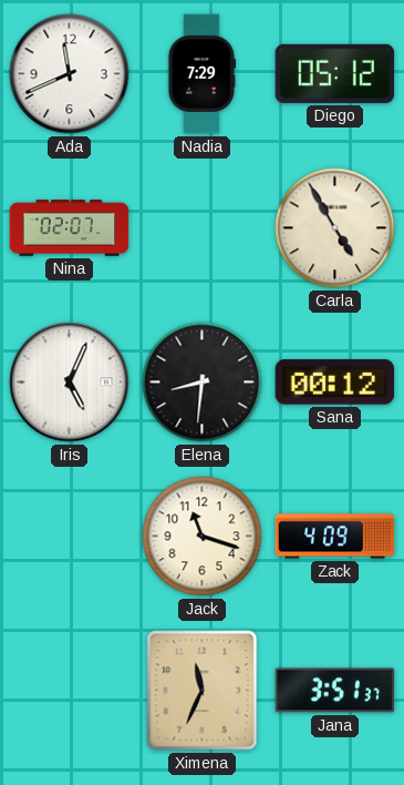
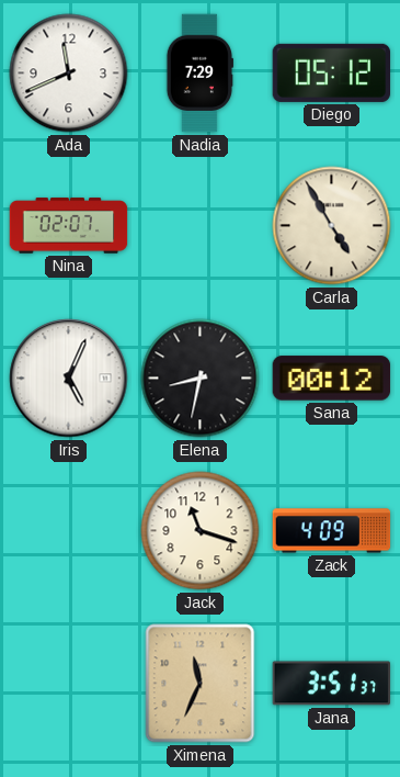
Elena: 8:31 -> 8:32 (201, 379)
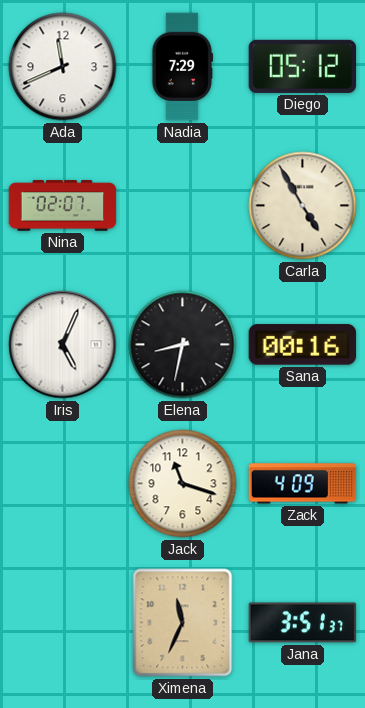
Sana: 00:12 -> 00:16 (303, 345)
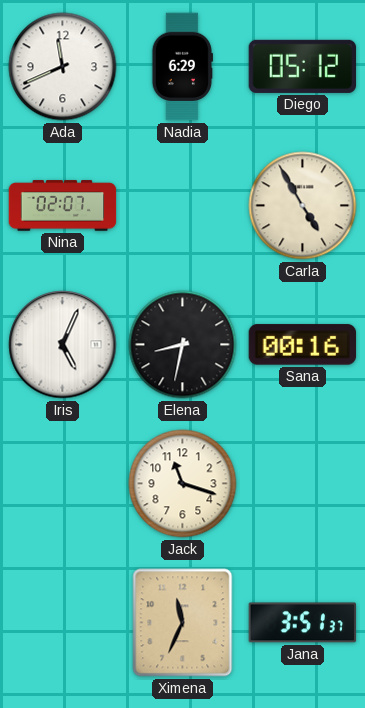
Nadia: 7:29 -> 6:29 (182, 67)
Zack: 4:09 -> none (303, 484)
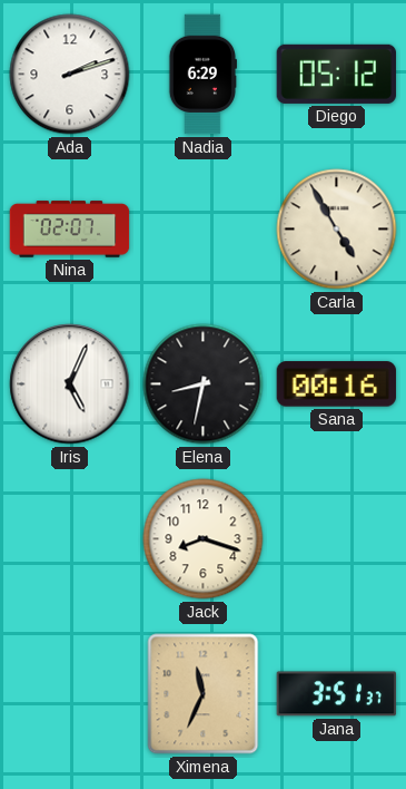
Ada: 11:41 -> 2:12 (70, 75)
Jack: 11:18 -> 8:18 (204, 539)
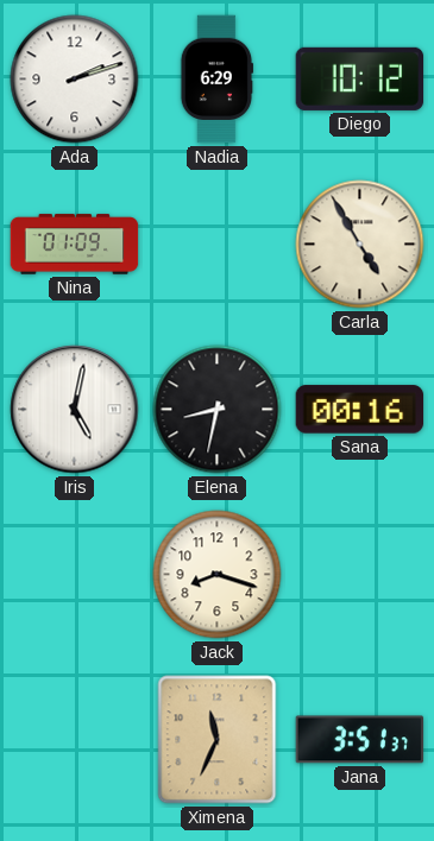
Diego: 05:12 -> 10:12 (360, 78)
Nina: 02:07 -> 01:09 (75, 245)
Iris: 5:04 -> 5:02 (75, 410)
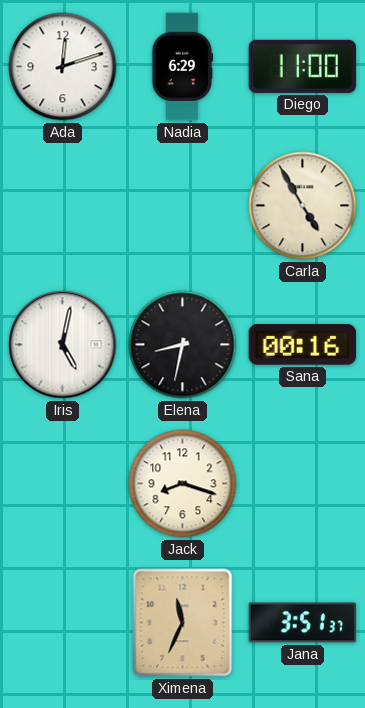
Ada: 2:12 -> 12:12 (63, 67)
Diego: 10:12 -> 11:00 (303, 66)
Nina: 01:09 -> none (75, 245)
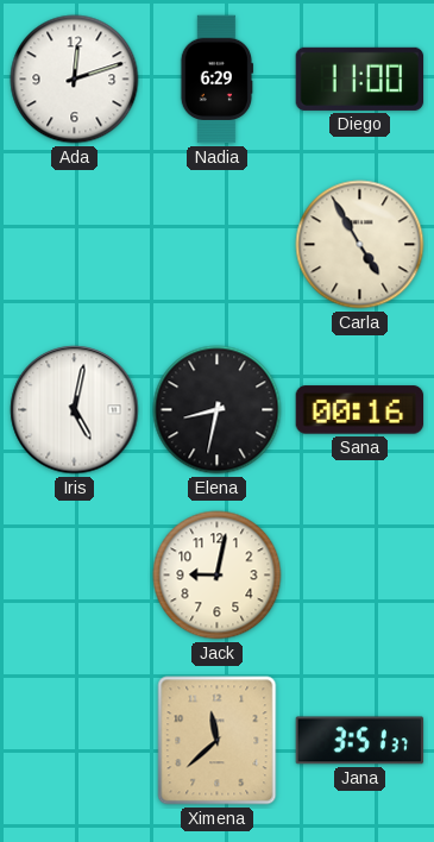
Jack: 8:18 -> 9:02 (218, 576)
Ximena: 11:34 -> 11:38 (218, 741)
